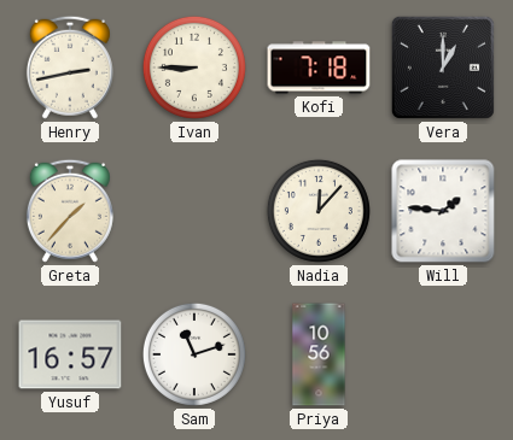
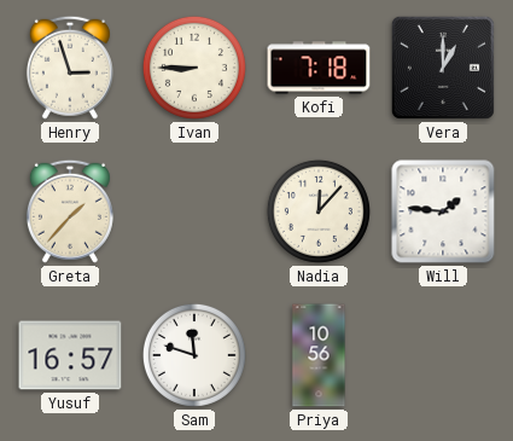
Henry: 2:43 -> 2:57 (70, 68)
Sam: 11:12 -> 11:48 (194, 355)
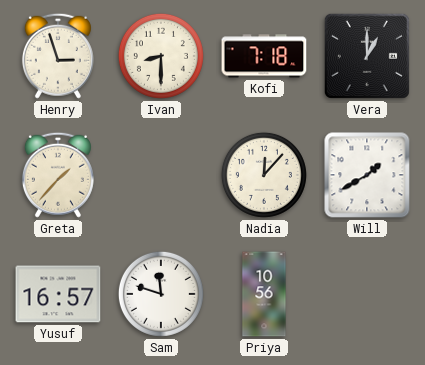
Ivan: 8:45 -> 8:30 (161, 56)
Will: 1:46 -> 1:40 (367, 175)
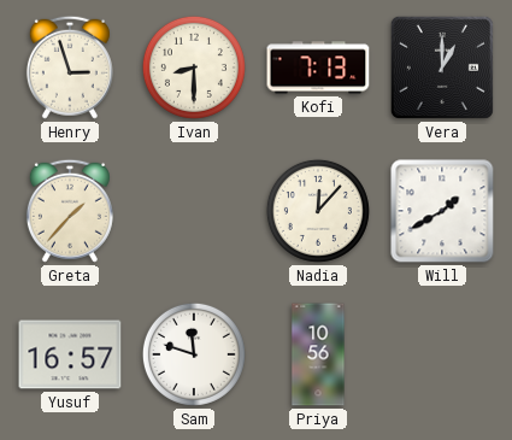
Kofi: 7:18 -> 7:13 (318, 68)
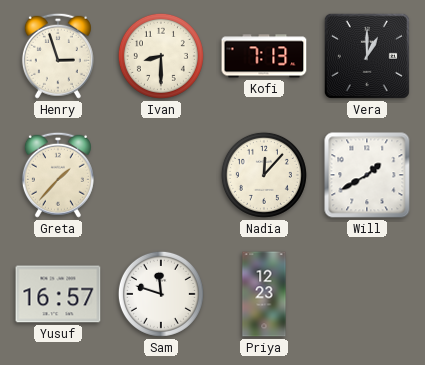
Priya: 10:56 -> 12:23 (264, 294)
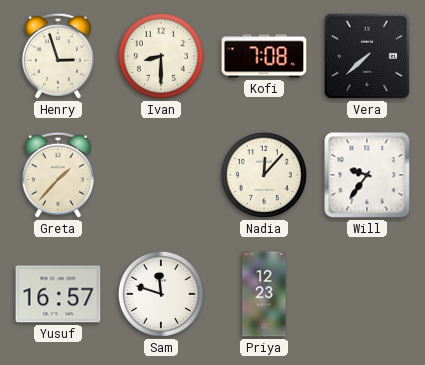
Kofi: 7:13 -> 7:08 (264, 56)
Vera: 1:00 -> 7:38 (367, 56)
Will: 1:40 -> 9:36 (367, 175)
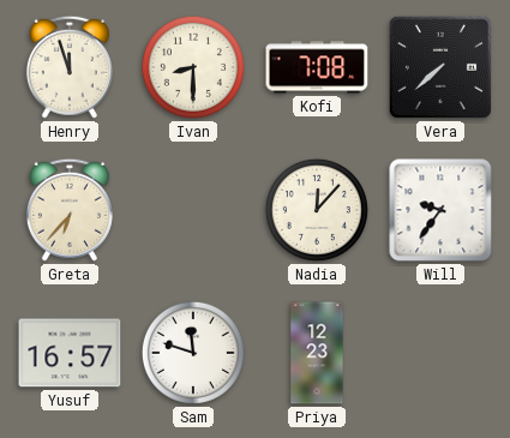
Henry: 2:57 -> 11:57 (70, 67)
Greta: 1:37 -> 6:37 (70, 210)
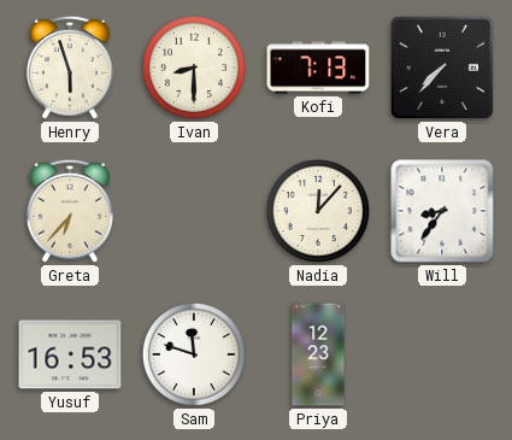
Henry: 11:57 -> 5:57 (70, 68)
Kofi: 7:08 -> 7:13 (318, 68)
Vera: 7:38 -> 7:37 (442, 68)
Will: 9:36 -> 8:36 (442, 211)
Yusuf: 16:57 -> 16:53 (70, 354)
